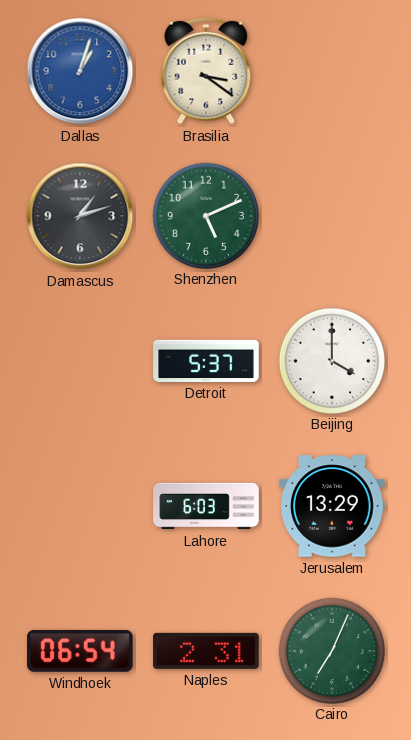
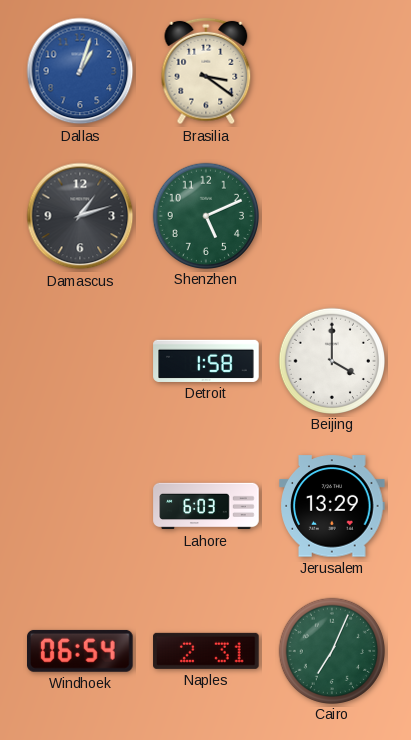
Detroit: 5:37 -> 1:58 (206, 361)
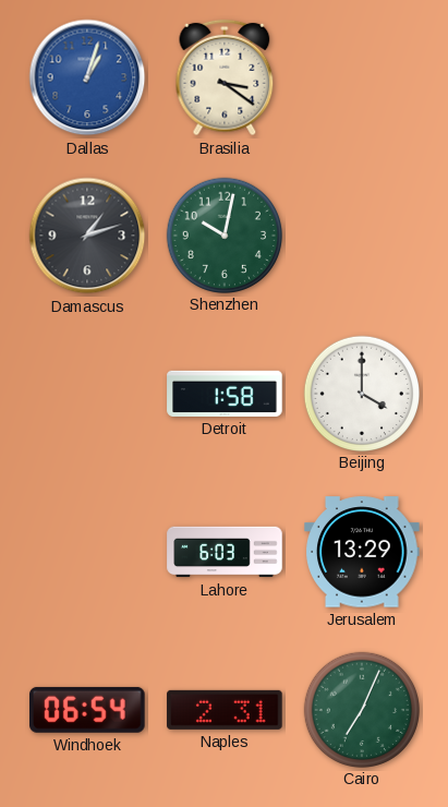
Shenzhen: 5:11 -> 10:02 (223, 234)
